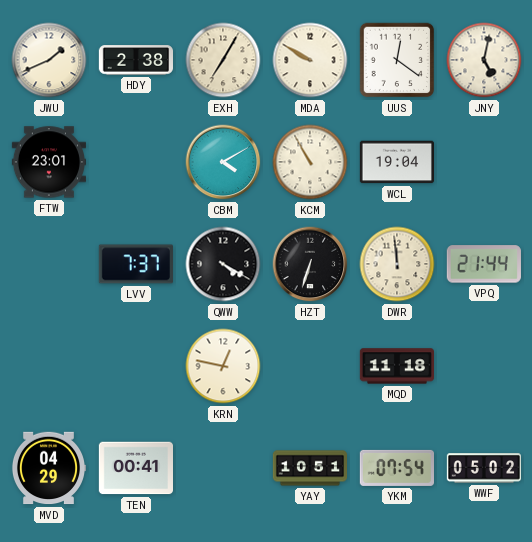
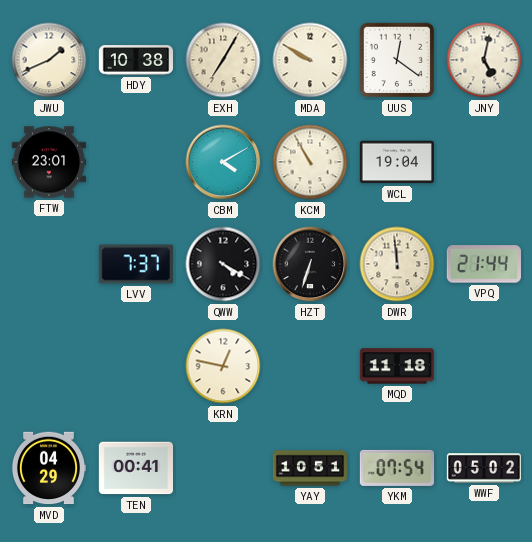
HDY: 2:38 -> 10:38 (135, 60)
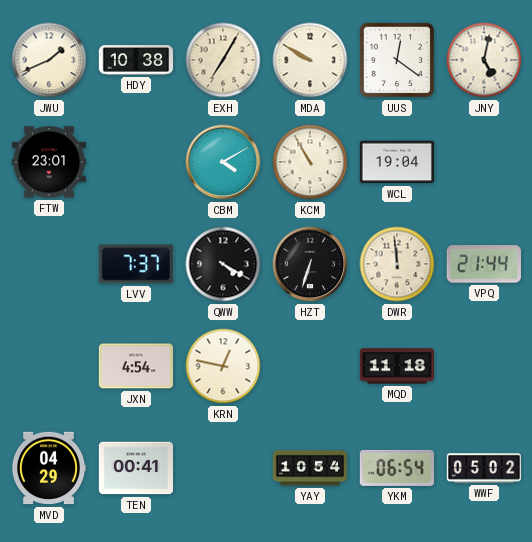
JXN: none -> 4:54 (135, 366)
YAY: 10:51 -> 10:54 (310, 468)
YKM: 07:54 -> 06:54 (396, 468)
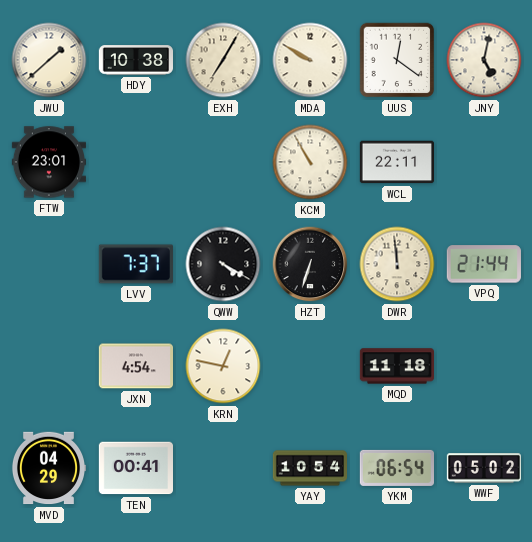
JWU: 1:41 -> 1:38 (49, 60)
CBM: 4:10 -> none (223, 162)
WCL: 19:04 -> 22:11 (396, 162)
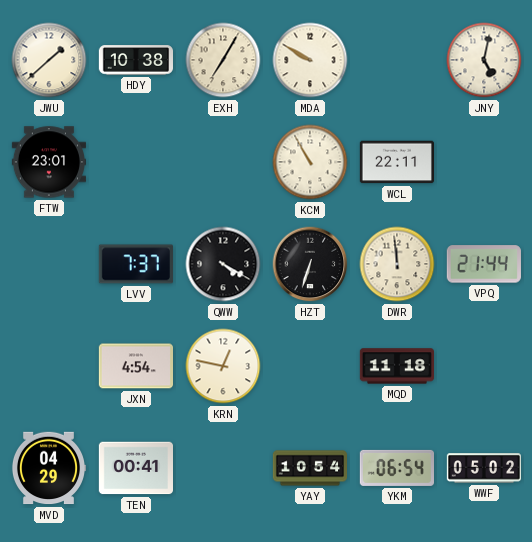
UUS: 12:21 -> none (397, 60)
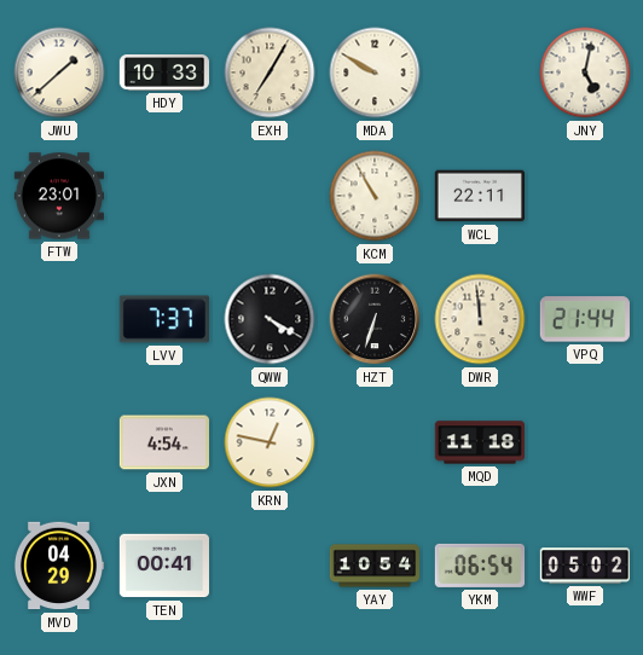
HDY: 10:38 -> 10:33 (163, 73)
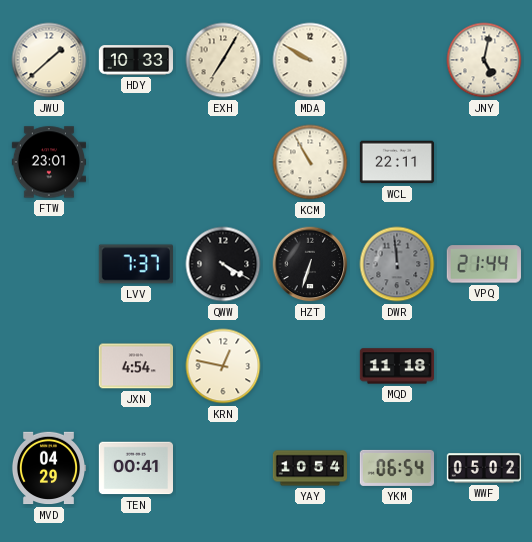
DWR dial: cream -> grey (397, 264)
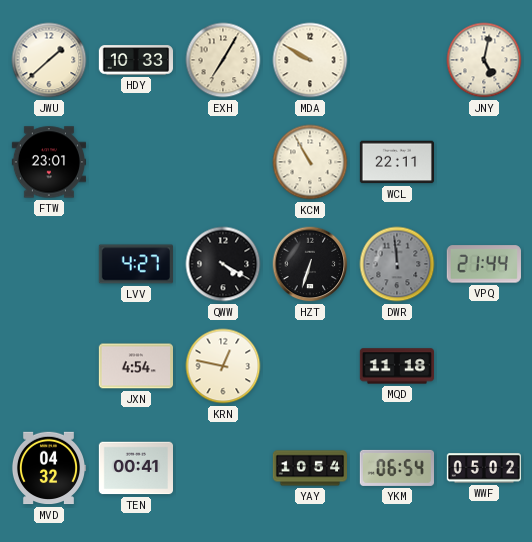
LVV: 7:37 -> 4:27 (136, 264)
MVD: 04:29 -> 04:32 (48, 468)
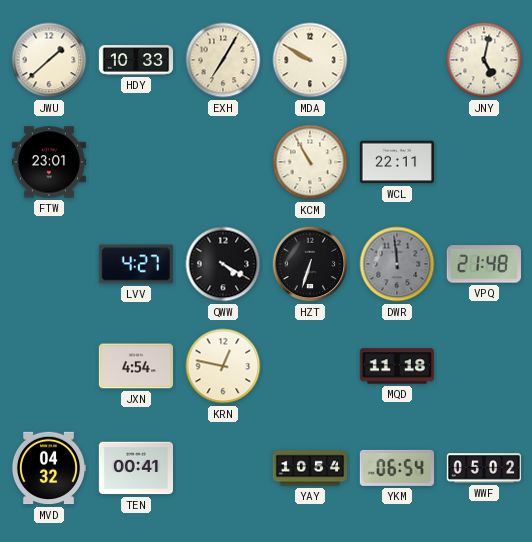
VPQ: 21:44 -> 21:48 (484, 264)
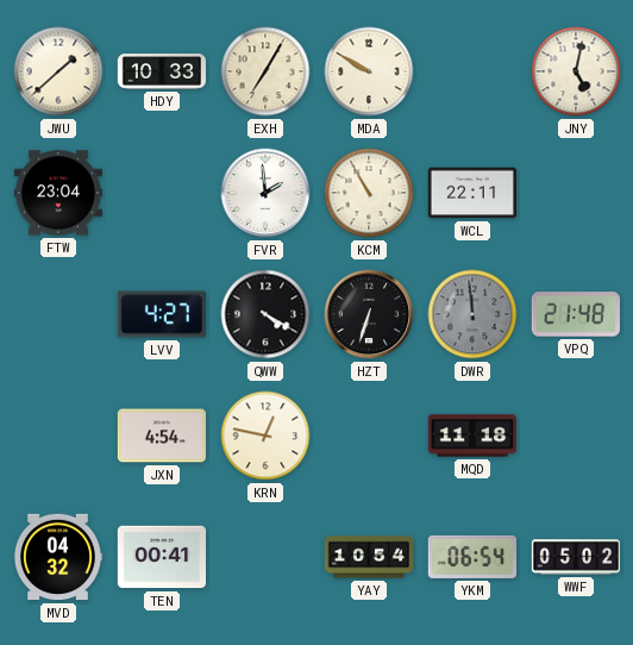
FTW: 23:01 -> 23:04 (57, 193)
FVR: none -> 1:59 (265, 193)
